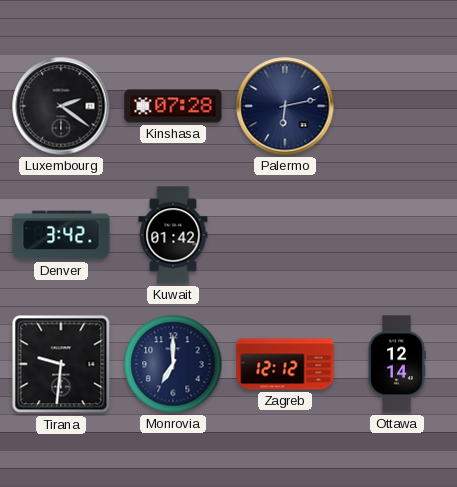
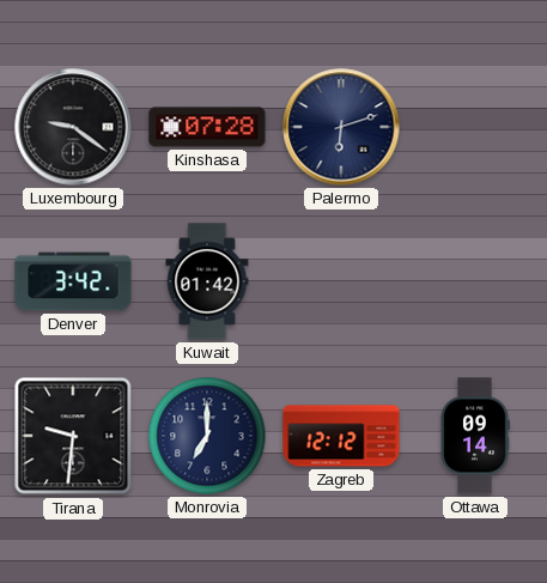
Luxembourg: 2:21 -> 9:21 (73, 127)
Palermo: 6:13 -> 6:12 (341, 127)
Ottawa: 12:14 -> 09:14 (475, 436)
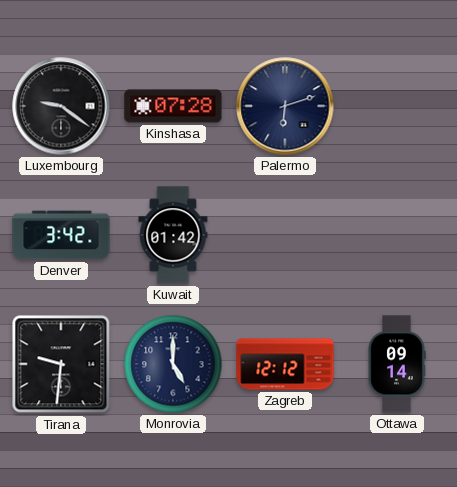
Monrovia: 7:00 -> 5:00 (173, 364)
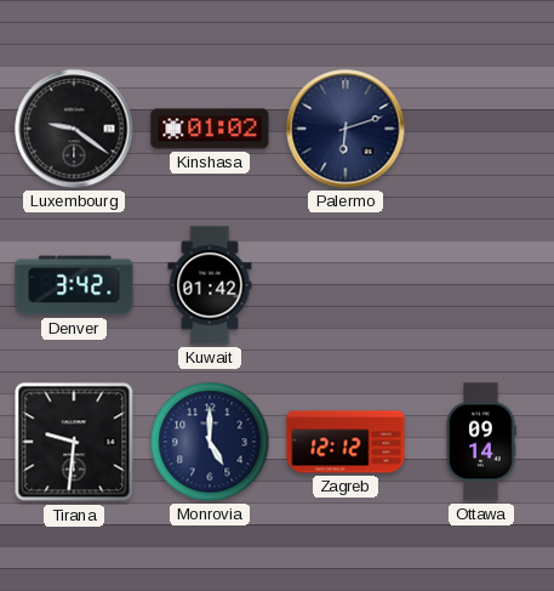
Kinshasa: 07:28 -> 01:02 (210, 129)
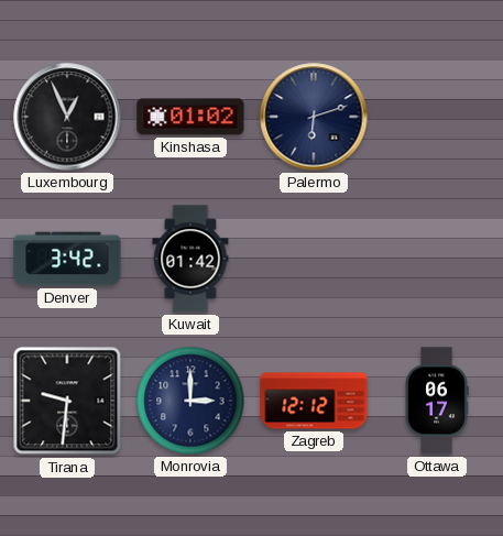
Luxembourg: 9:21 -> 12:56 (67, 117)
Monrovia: 5:00 -> 3:00 (190, 401)
Ottawa: 09:14 -> 06:17 (437, 401)
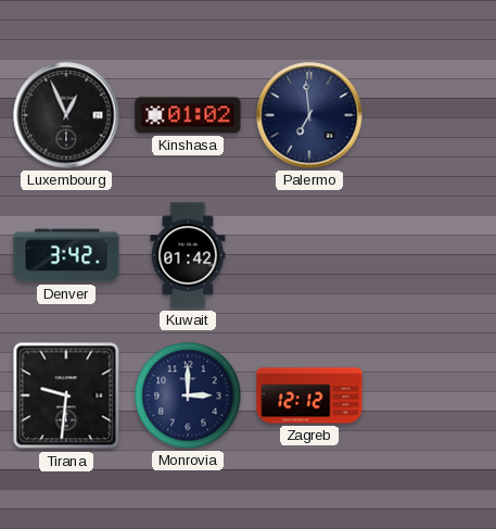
Palermo: 6:12 -> 6:59 (309, 115)
Ottawa: 06:17 -> none (437, 401)
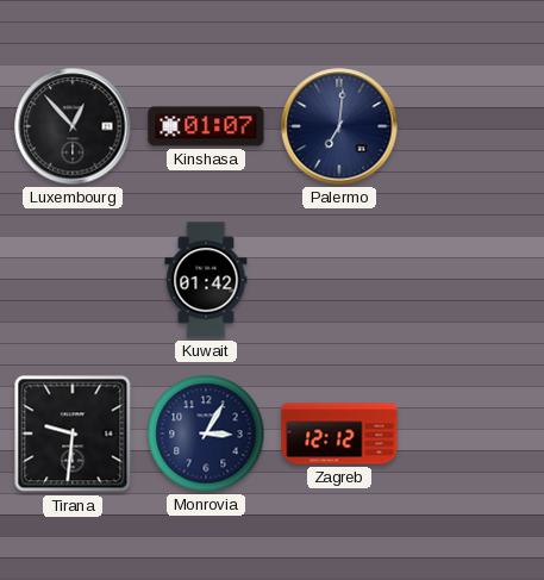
Luxembourg: 12:56 -> 12:53 (73, 126)
Kinshasa: 01:02 -> 01:07 (206, 126)
Palermo: 6:59 -> 7:01 (339, 126)
Denver: 3:42 -> none (66, 255)
Monrovia: 3:00 -> 3:05 (206, 434)
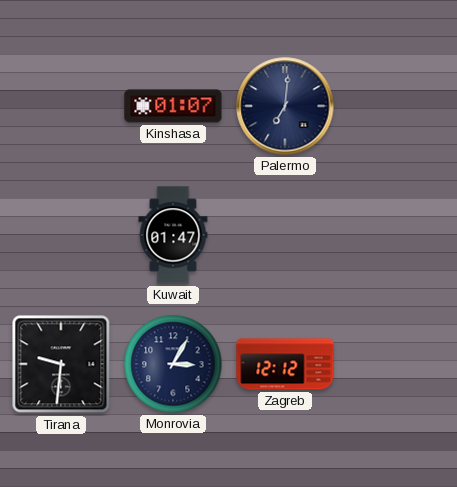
Luxembourg: 12:53 -> none (73, 126)
Kuwait: 01:42 -> 01:47 (173, 235)
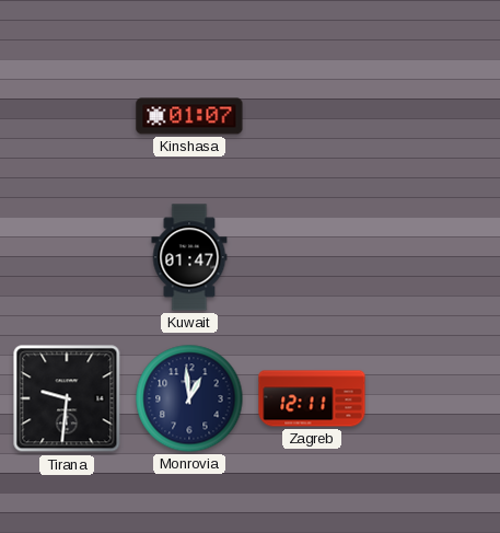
Palermo: 7:01 -> none (285, 106)
Monrovia: 3:05 -> 12:59 (189, 398)
Zagreb: 12:12 -> 12:11 (312, 398)
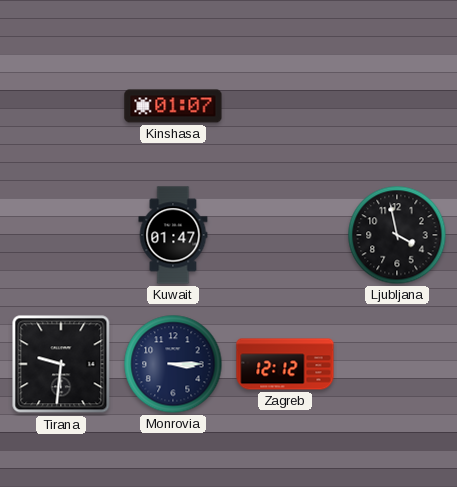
Ljubljana: none -> 3:58 (397, 235)
Monrovia: 12:59 -> 3:15 (173, 364)
Zagreb: 12:11 -> 12:12 (285, 364)
